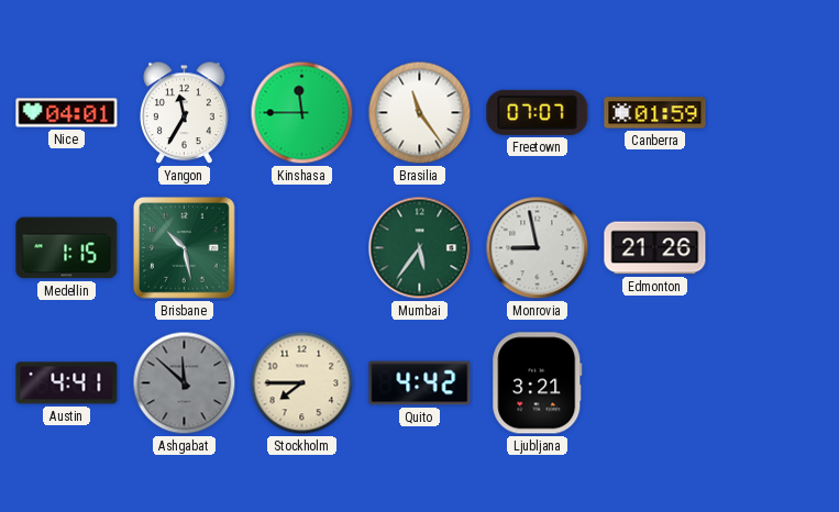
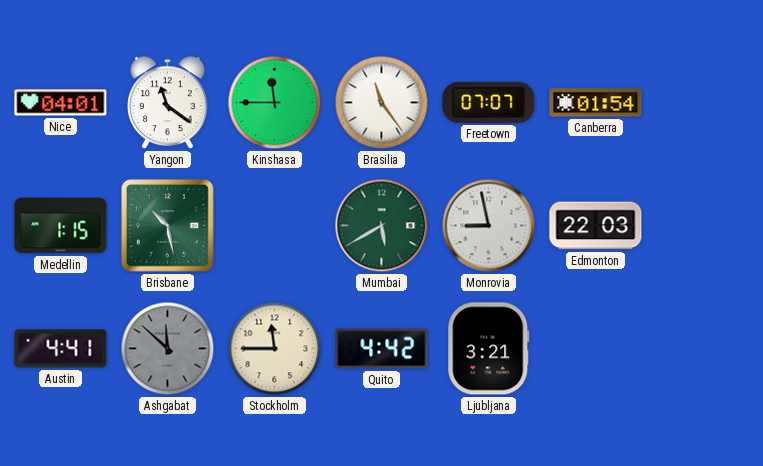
Yangon: 11:35 -> 11:21 (168, 103)
Canberra: 01:59 -> 01:54 (596, 103)
Mumbai: 5:36 -> 5:40 (382, 226)
Edmonton: 21:26 -> 22:03 (596, 226)
Stockholm: 7:45 -> 11:45 (275, 349)
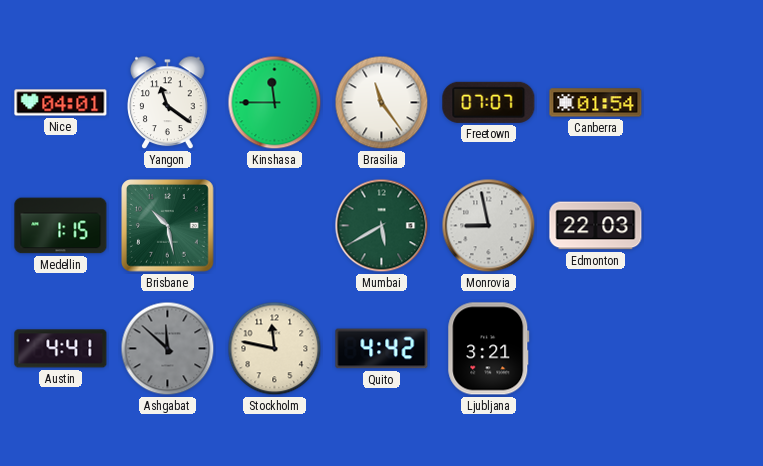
Stockholm: 11:45 -> 11:47 (275, 349)
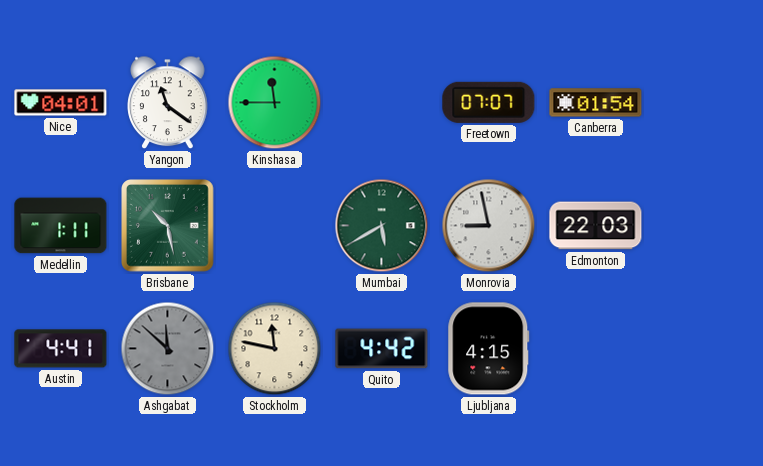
Brasilia: 11:24 -> none (382, 103)
Medellin: 1:15 -> 1:11 (61, 226)
Ljubljana: 3:21 -> 4:15 (489, 349)
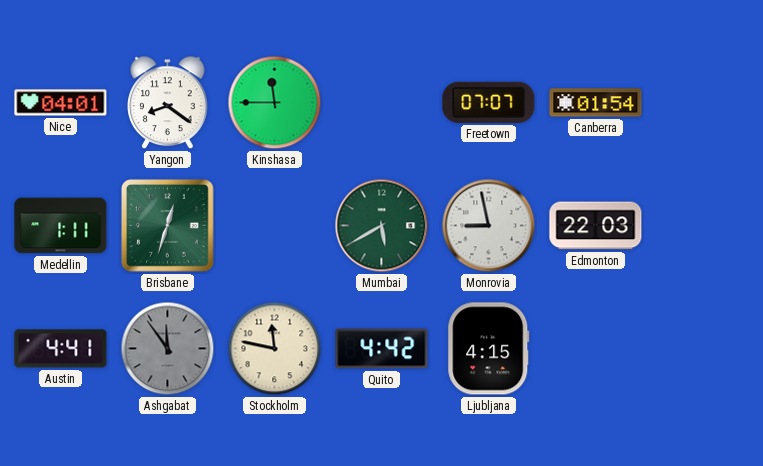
Yangon: 11:21 -> 8:21 (168, 103)
Brisbane: 10:28 -> 12:33 (168, 226)
Ashgabat: 11:52 -> 11:54 (168, 349)
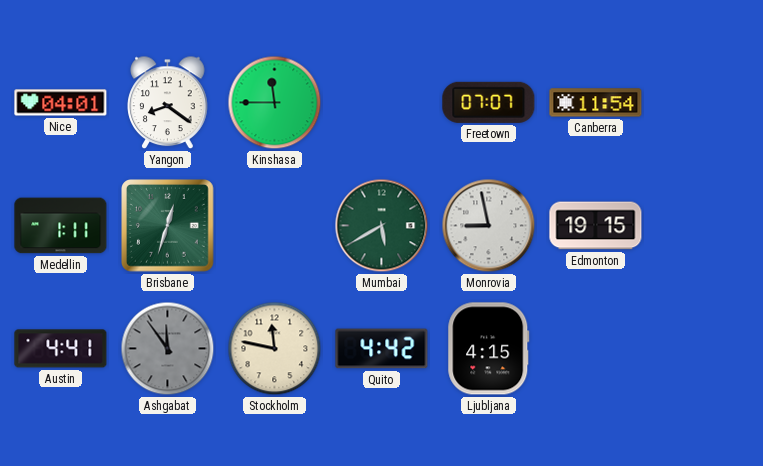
Canberra: 01:54 -> 11:54 (596, 103)
Edmonton: 22:03 -> 19:15 (596, 226)
